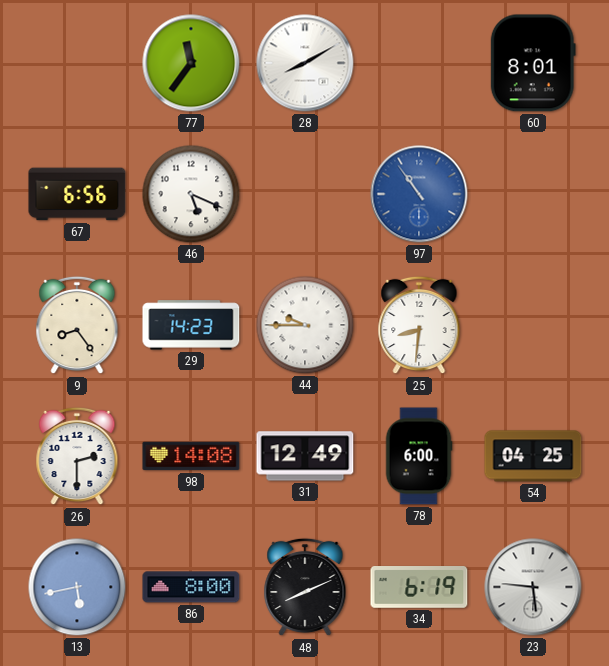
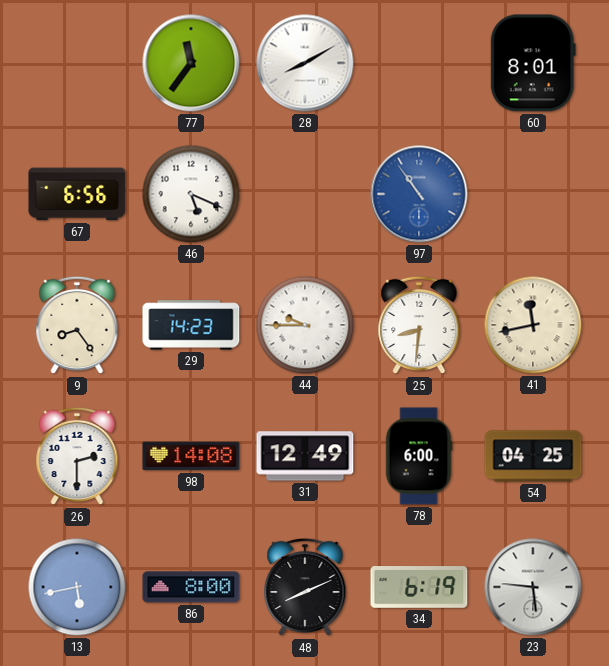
41: none -> 11:43 (533, 325)
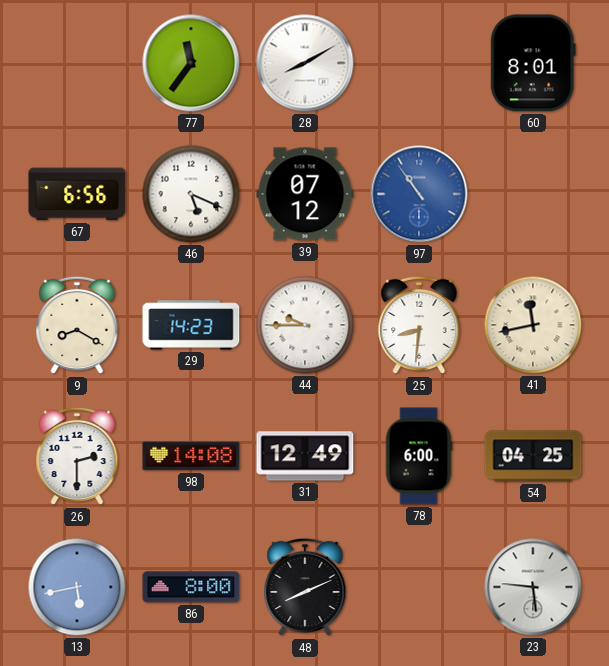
39: none -> 07:12 (305, 194)
9: 8:24 -> 8:20 (77, 325)
34: 6:19 -> none (419, 588)
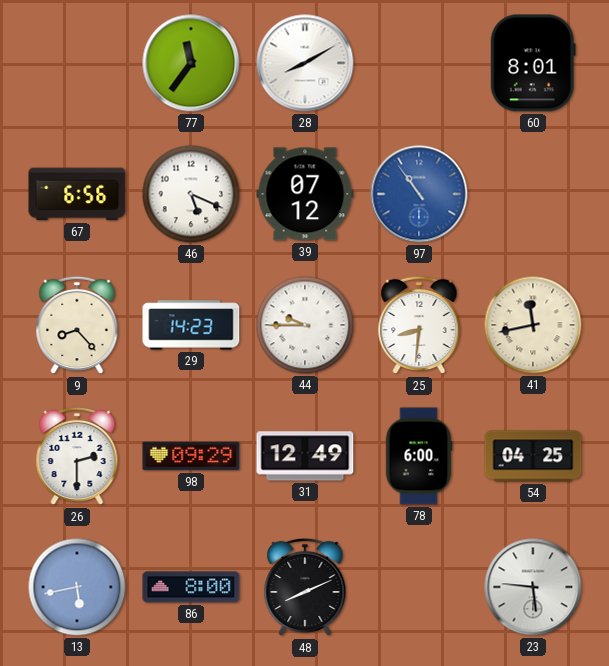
9: 8:20 -> 8:23 (77, 325)
98: 14:08 -> 09:29 (191, 456)
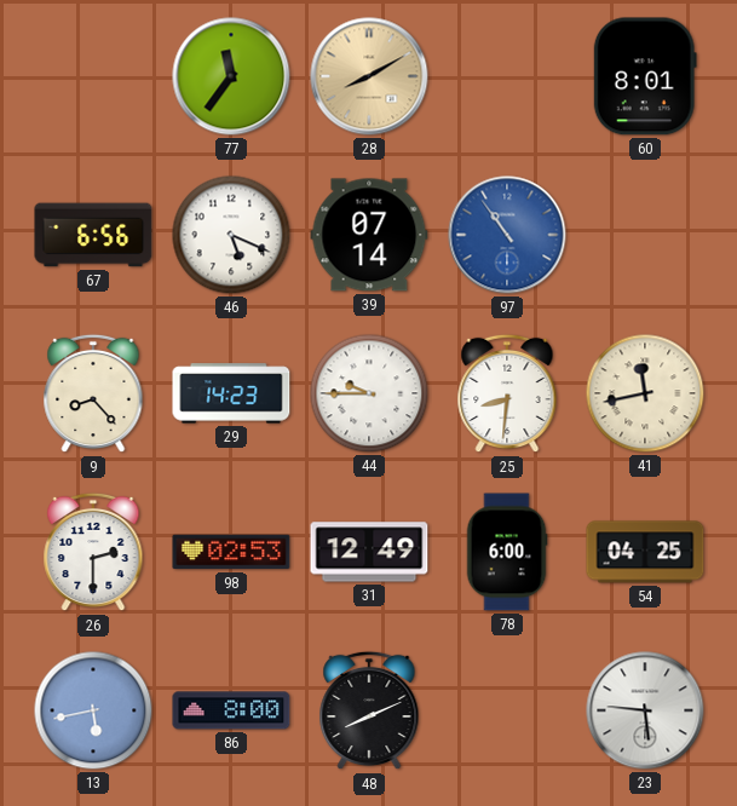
28 dial: white -> champagne (369, 76)
39: 07:12 -> 07:14 (369, 235)
98: 09:29 -> 02:53 (231, 552)
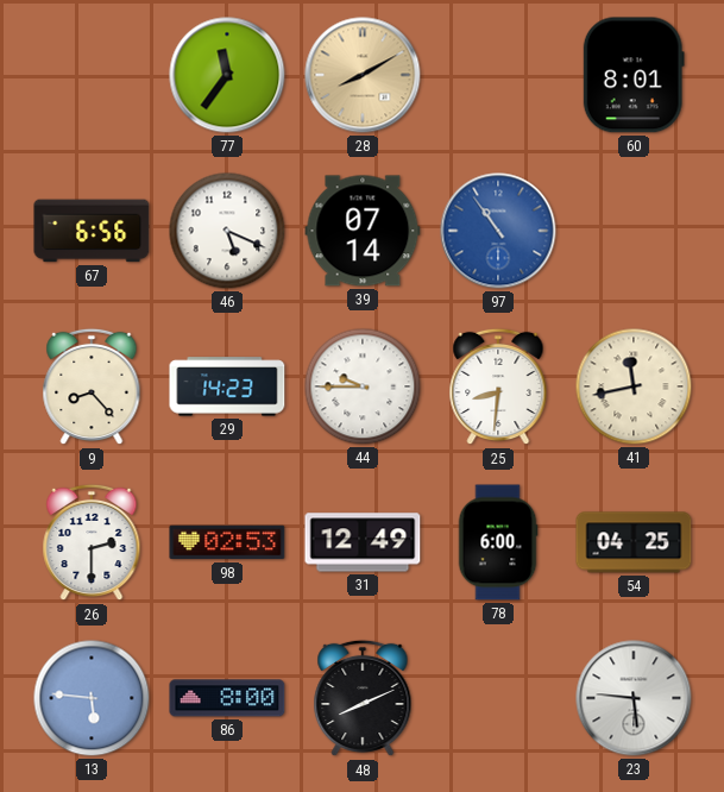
13: 5:43 -> 5:46 (92, 698)
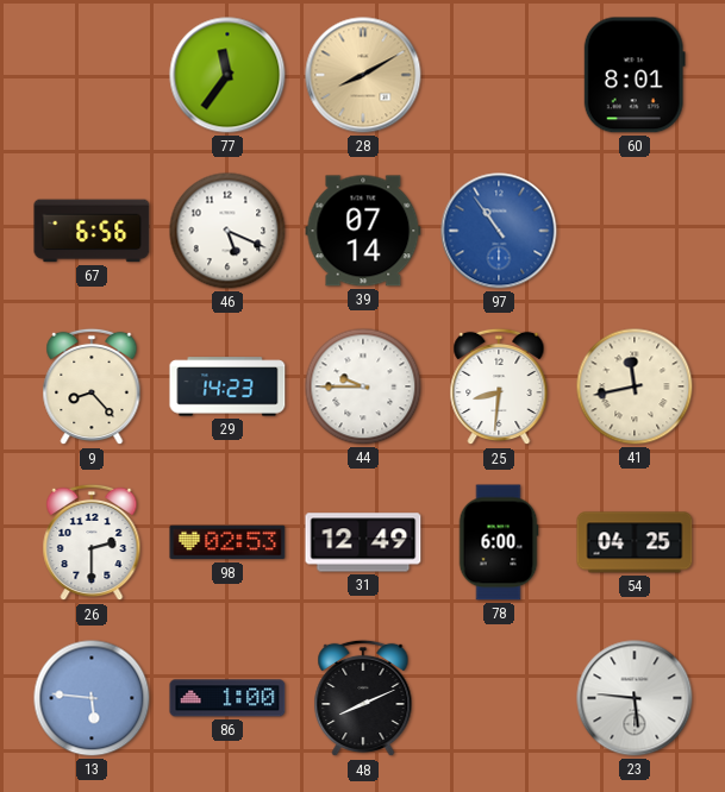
86: 8:00 -> 1:00 (227, 698)
